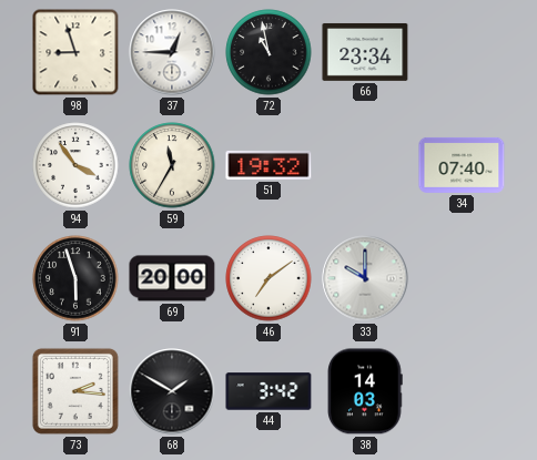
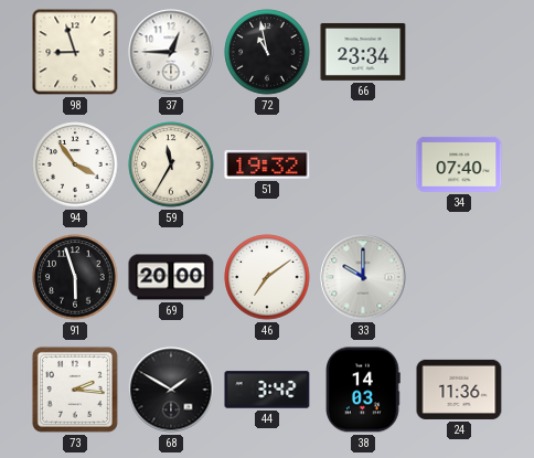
24: none -> 11:36 (459, 390)
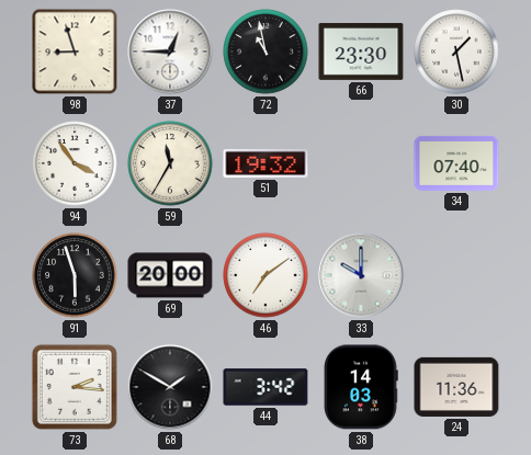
66: 23:34 -> 23:30 (361, 52)
30: none -> 1:28 (456, 52)
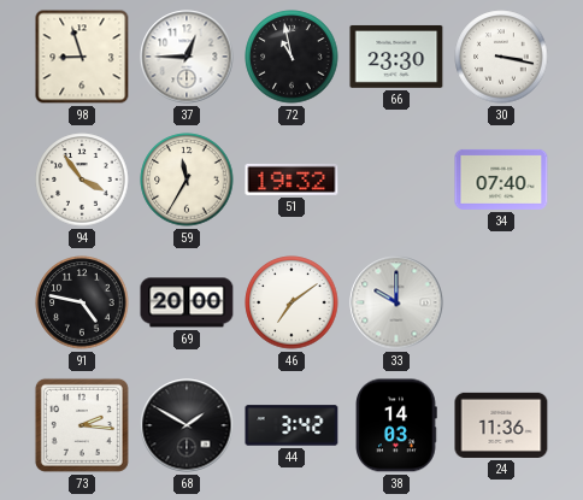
30: 1:28 -> 3:17 (501, 57)
91: 5:57 -> 4:47 (82, 302)
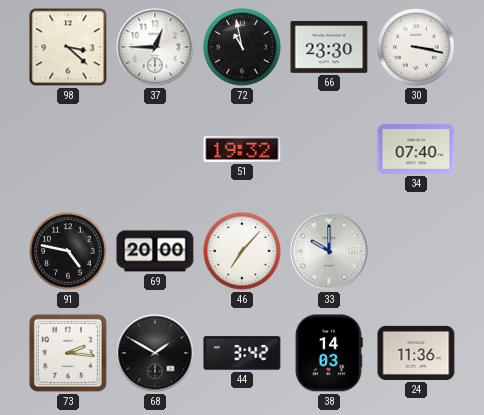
98: 8:57 -> 3:22 (68, 47)
94: 3:54 -> none (82, 180)
59: 11:35 -> none (187, 180)
46: 7:09 -> 7:07 (242, 251)
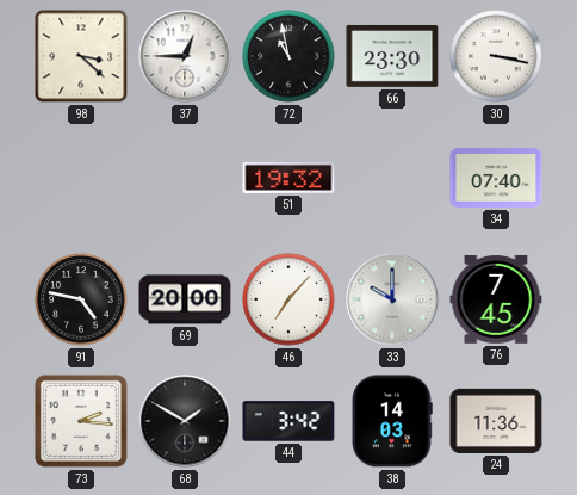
76: none -> 7:45 (496, 301)
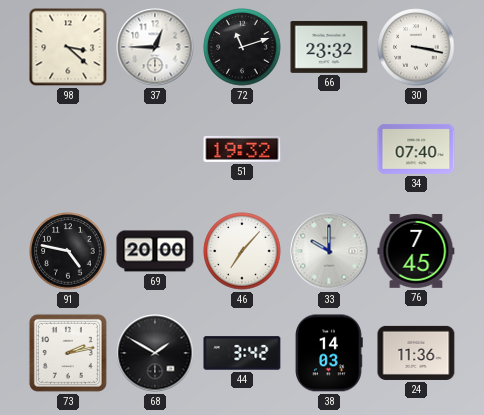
72: 10:58 -> 11:12 (242, 47)
66: 23:30 -> 23:32 (329, 47)
73: 2:16 -> 2:13 (68, 353)
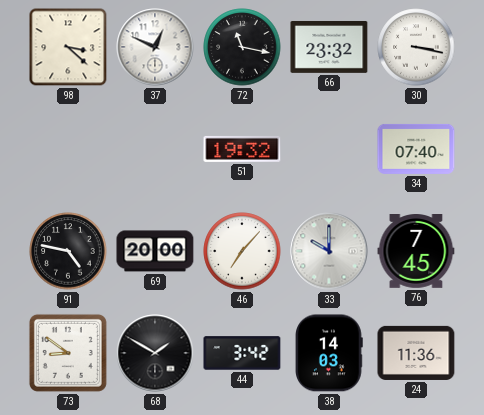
37: 12:45 -> 12:49 (155, 47)
72: 11:12 -> 11:17 (242, 47)
73: 2:13 -> 8:51 (68, 353)
